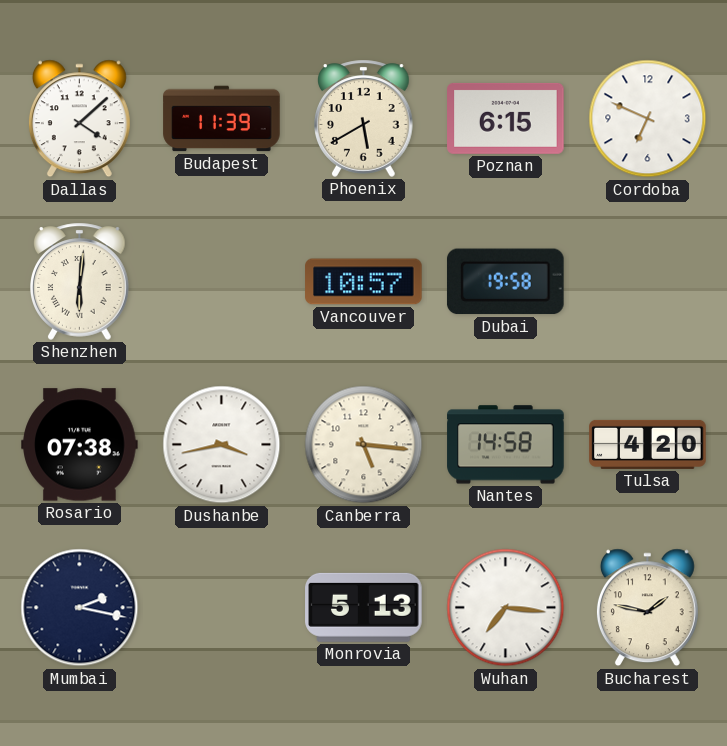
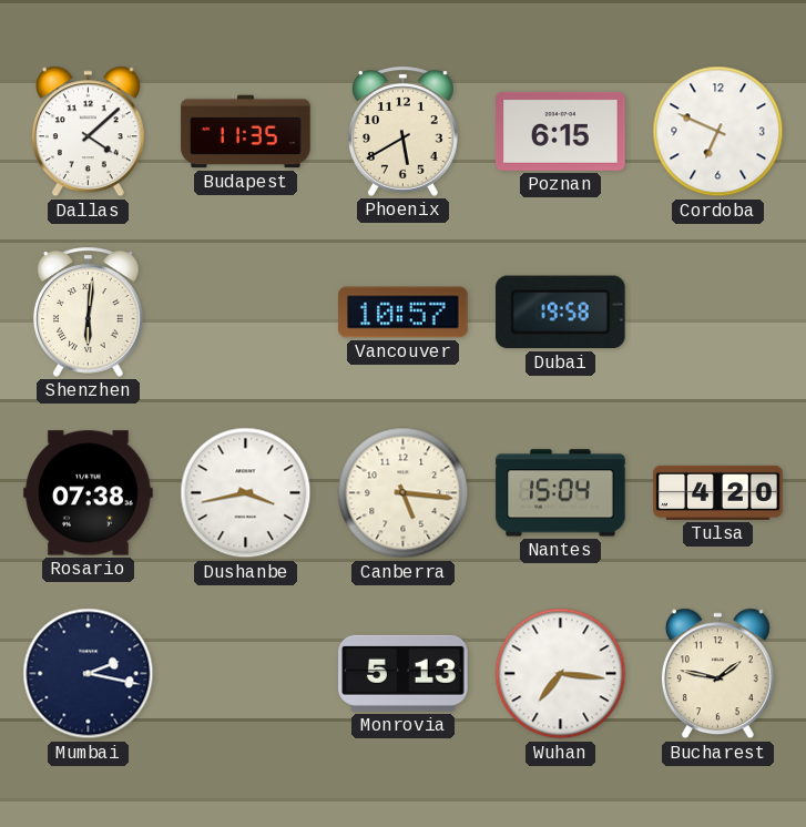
Budapest: 11:39 -> 11:35 (246, 132)
Nantes: 14:58 -> 15:04 (561, 493)
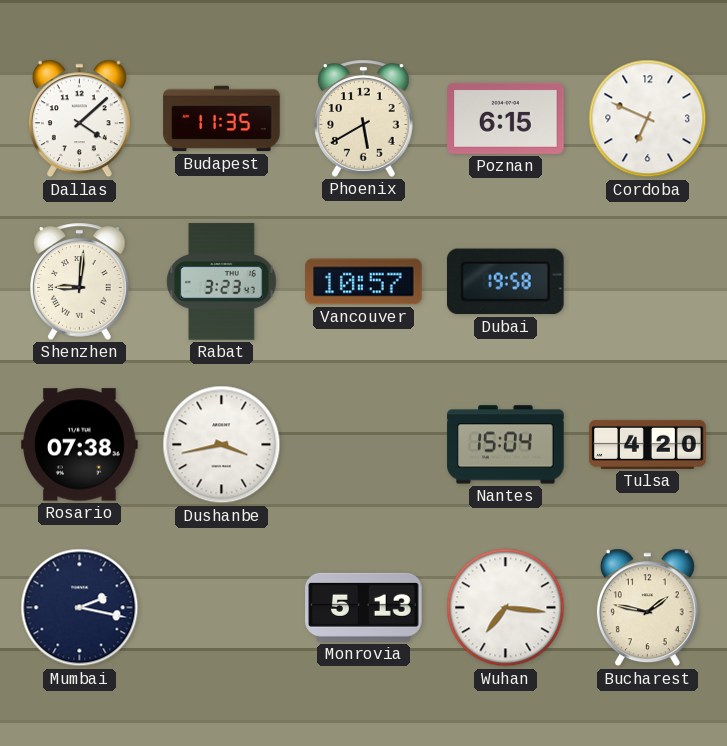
Shenzhen: 6:01 -> 9:01 (80, 281)
Rabat: none -> 3:23 (222, 282)
Canberra: 5:16 -> none (404, 493)
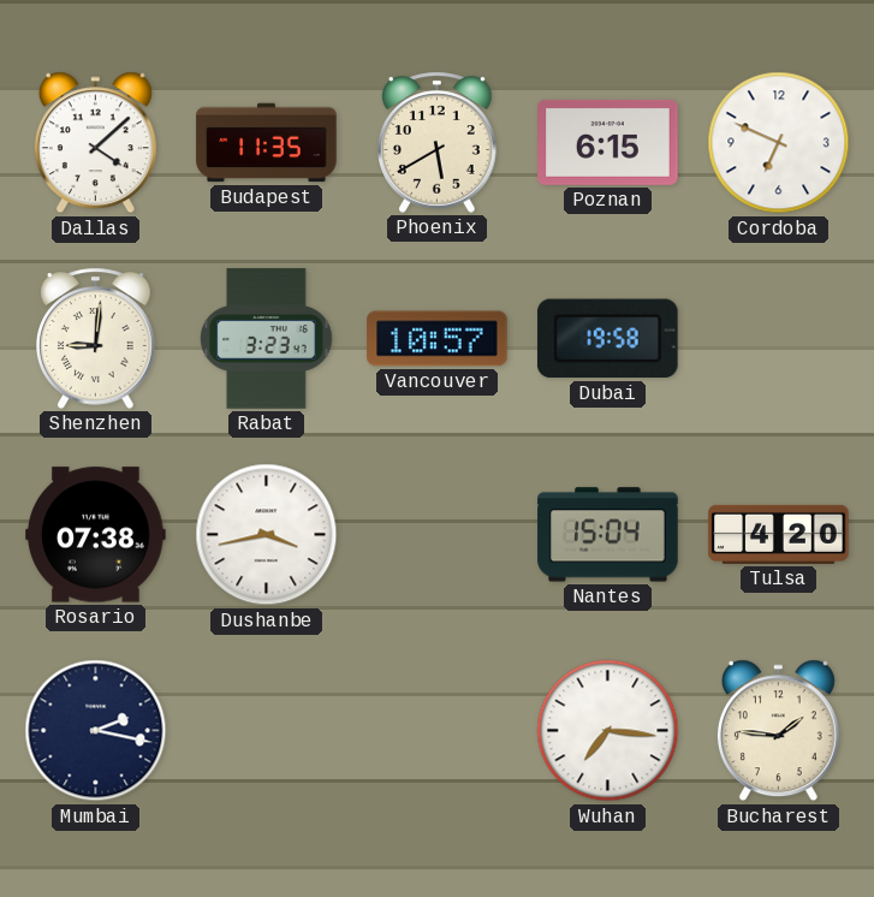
Monrovia: 5:13 -> none (364, 607)
Bucharest: 1:47 -> 1:46 (778, 731)
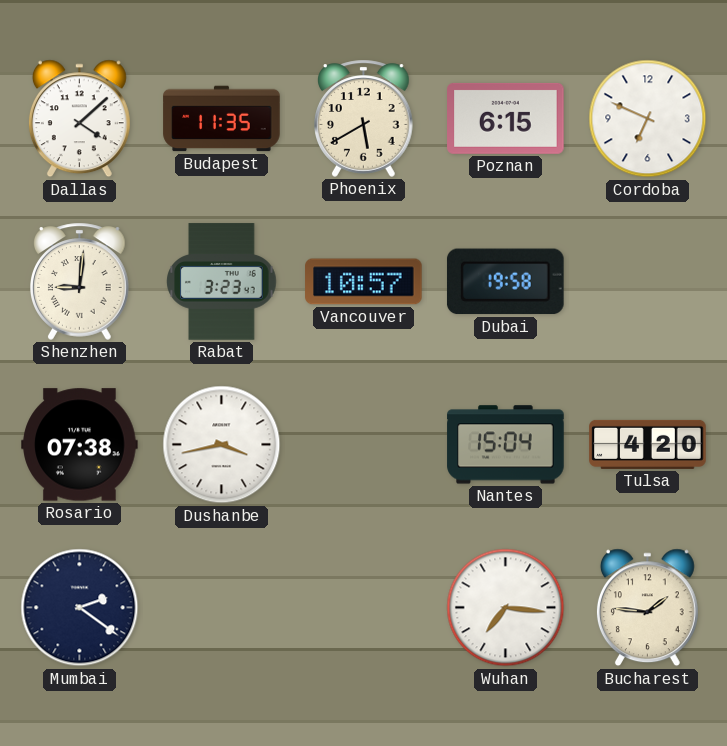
Mumbai: 2:17 -> 2:21 (80, 608)
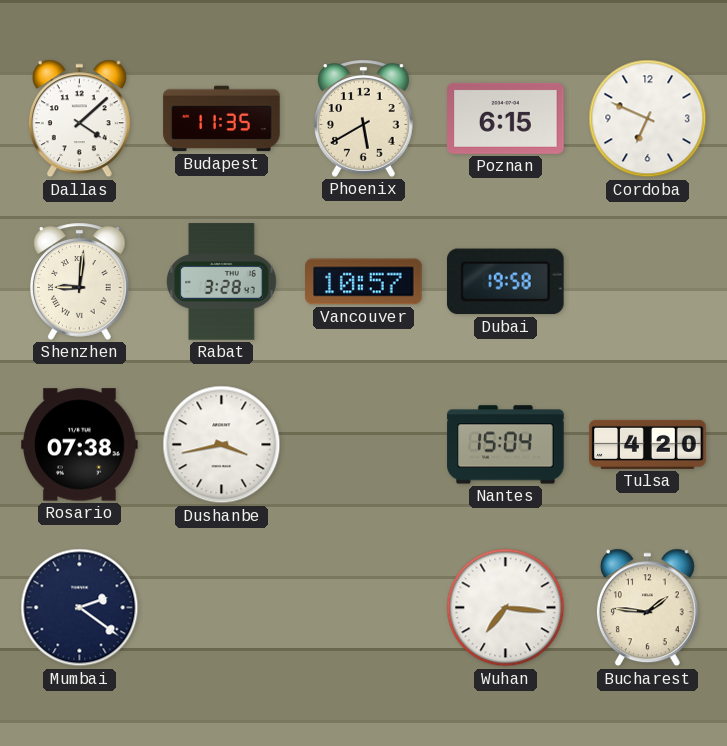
Rabat: 3:23 -> 3:28 (222, 282)
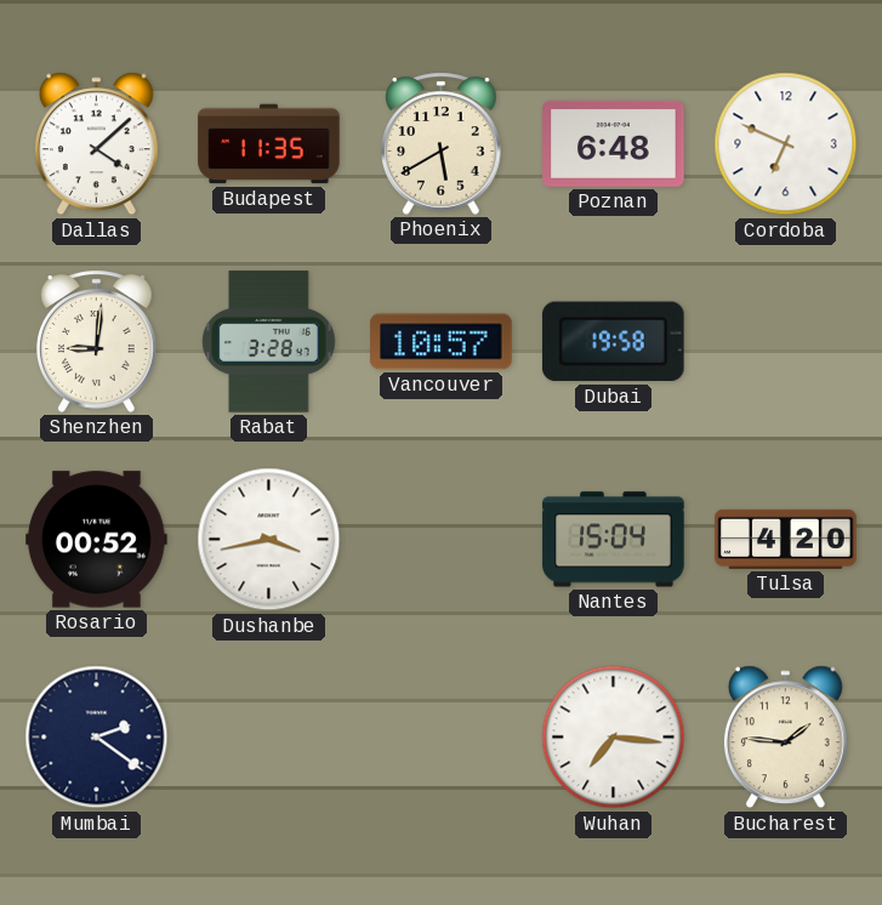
Poznan: 6:15 -> 6:48 (614, 143)
Rosario: 07:38 -> 00:52 (97, 540)
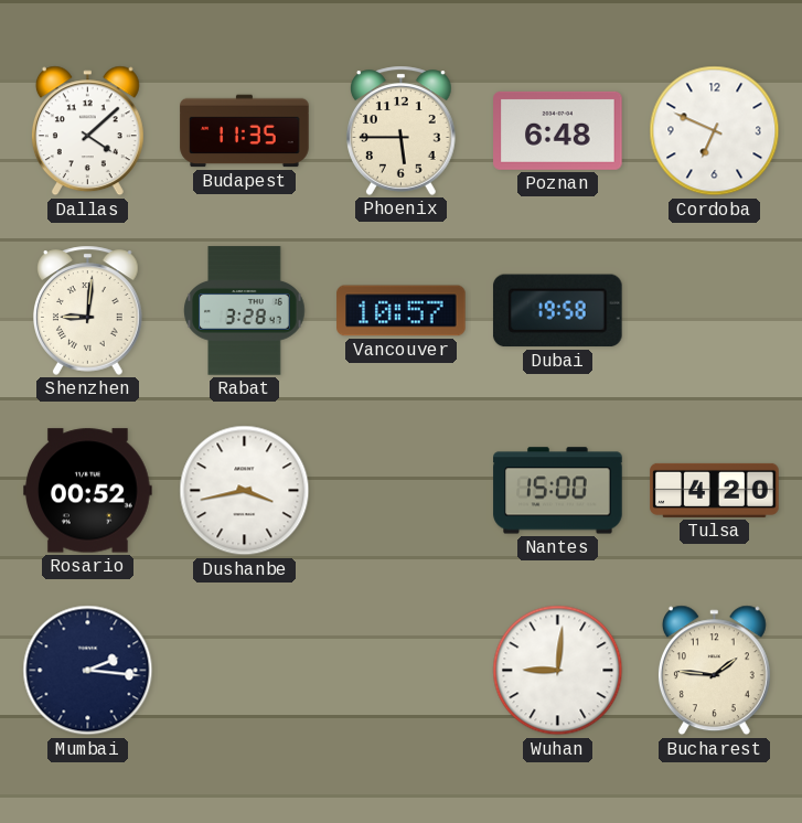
Phoenix: 5:40 -> 5:45 (402, 130)
Nantes: 15:04 -> 15:00 (558, 491)
Mumbai: 2:21 -> 2:16 (88, 671)
Wuhan: 7:16 -> 9:01 (558, 671)
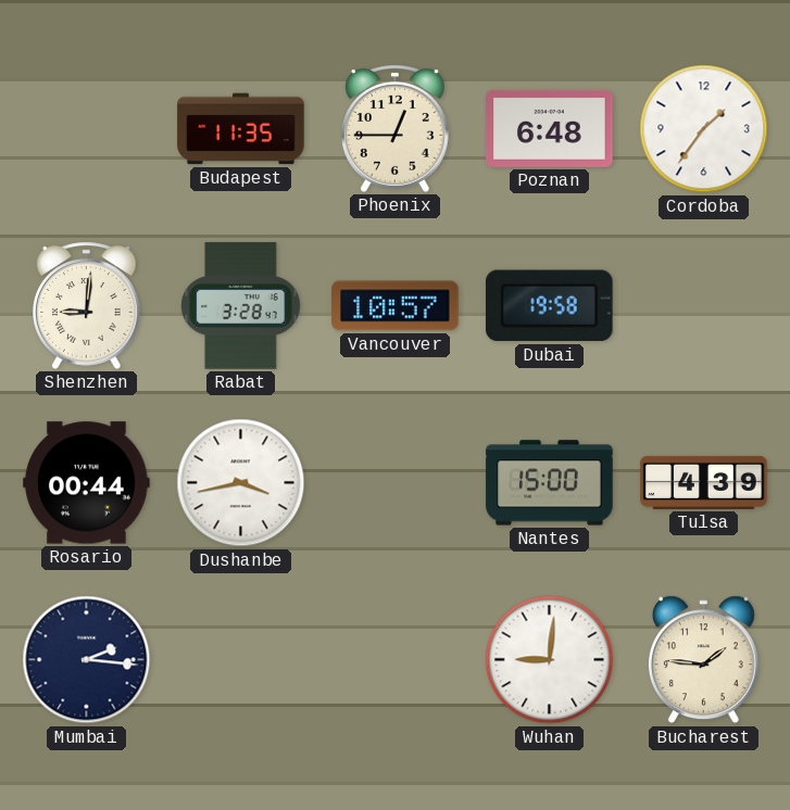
Dallas: 4:08 -> none (87, 131)
Phoenix: 5:45 -> 12:45 (396, 128)
Cordoba: 6:49 -> 1:36 (704, 129)
Rosario: 00:52 -> 00:44 (87, 483)
Tulsa: 4:20 -> 4:39 (704, 482)
